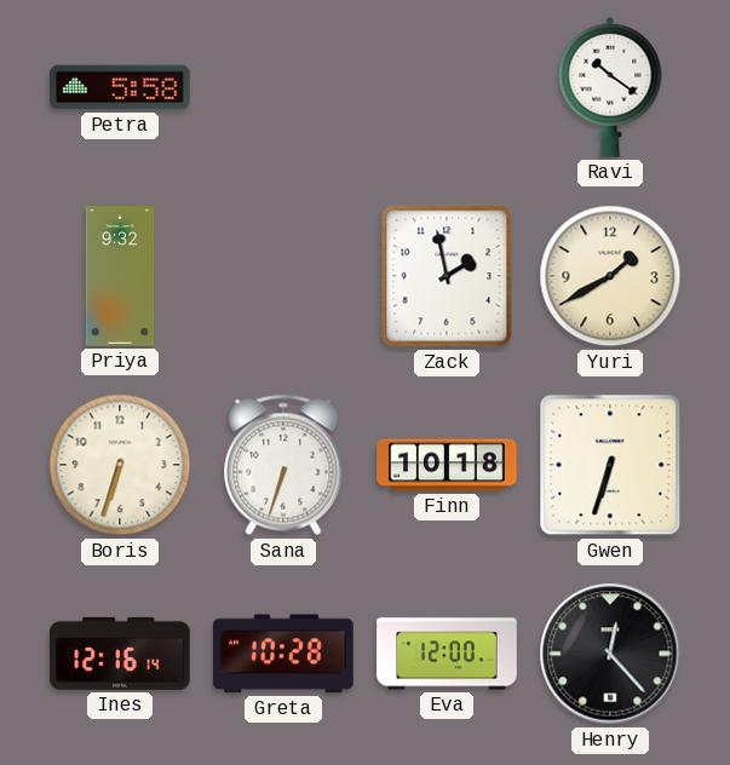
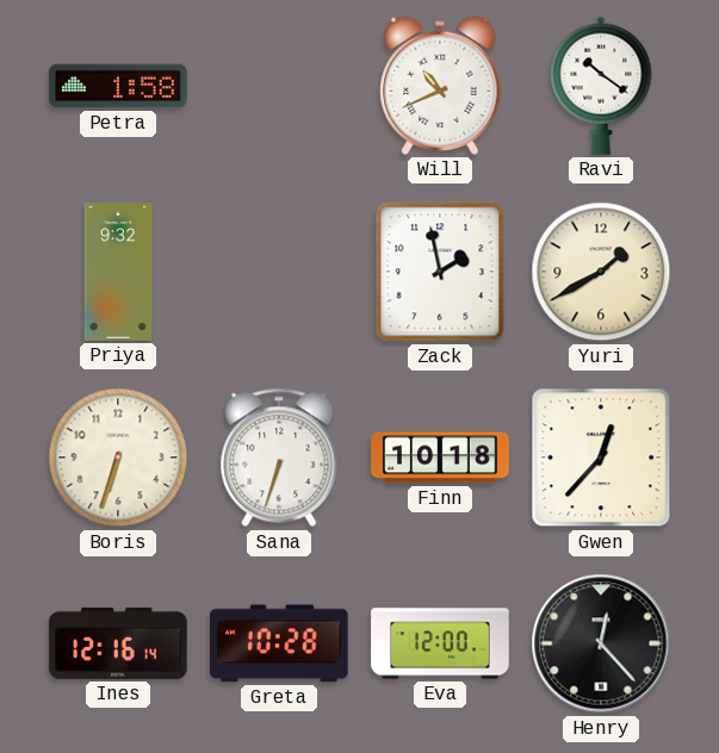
Petra: 5:58 -> 1:58 (118, 86)
Will: none -> 10:41 (440, 86)
Gwen: 6:33 -> 12:37 (601, 458)
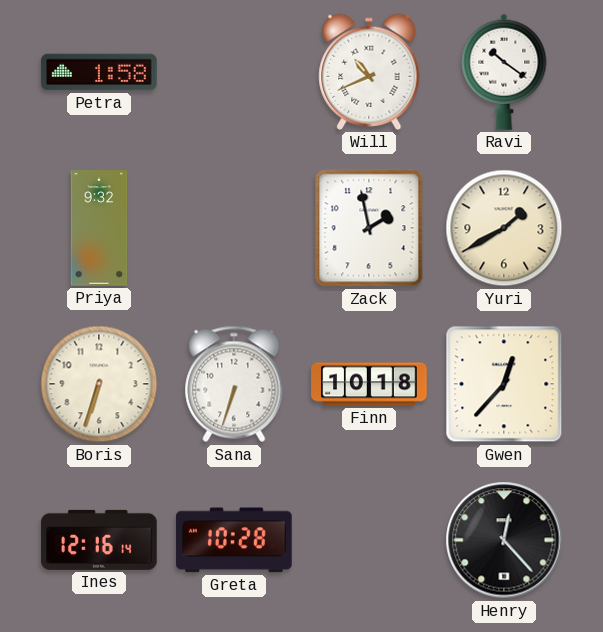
Eva: 12:00 -> none (440, 643)
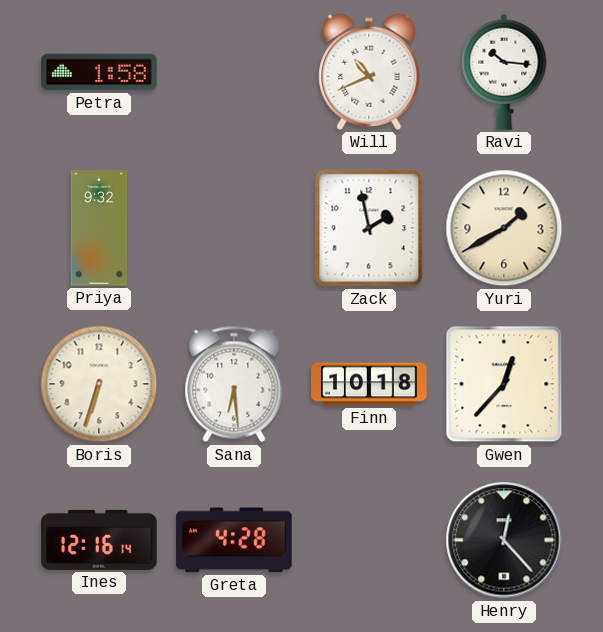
Ravi: 10:21 -> 10:16 (504, 72)
Sana: 6:33 -> 6:29 (234, 384)
Greta: 10:28 -> 4:28 (234, 540)
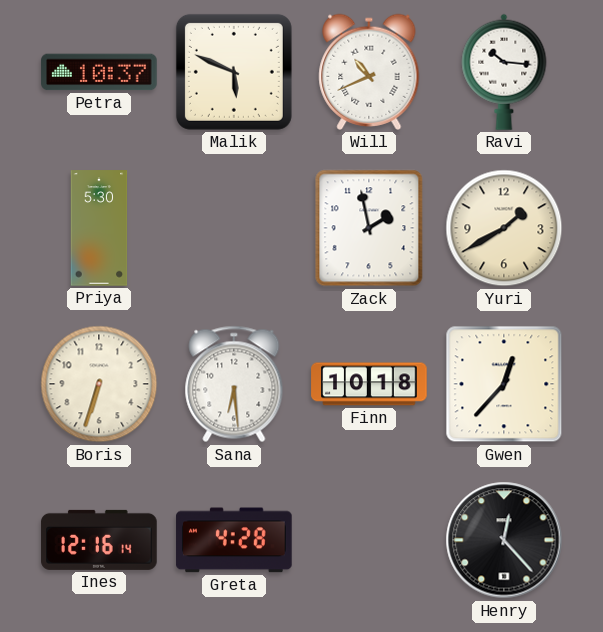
Petra: 1:58 -> 10:37 (99, 72)
Malik: none -> 5:49 (234, 72)
Priya: 9:32 -> 5:30 (99, 228)
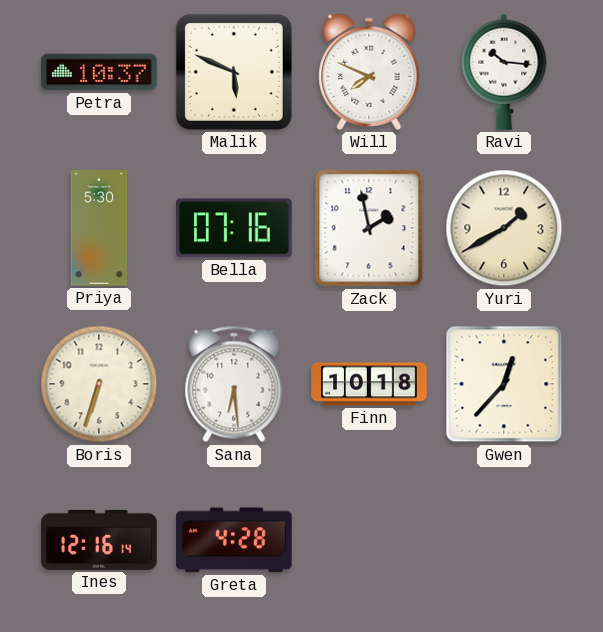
Will: 10:41 -> 7:49 (369, 72)
Bella: none -> 07:16 (234, 228)
Henry: 12:23 -> none (504, 540)
